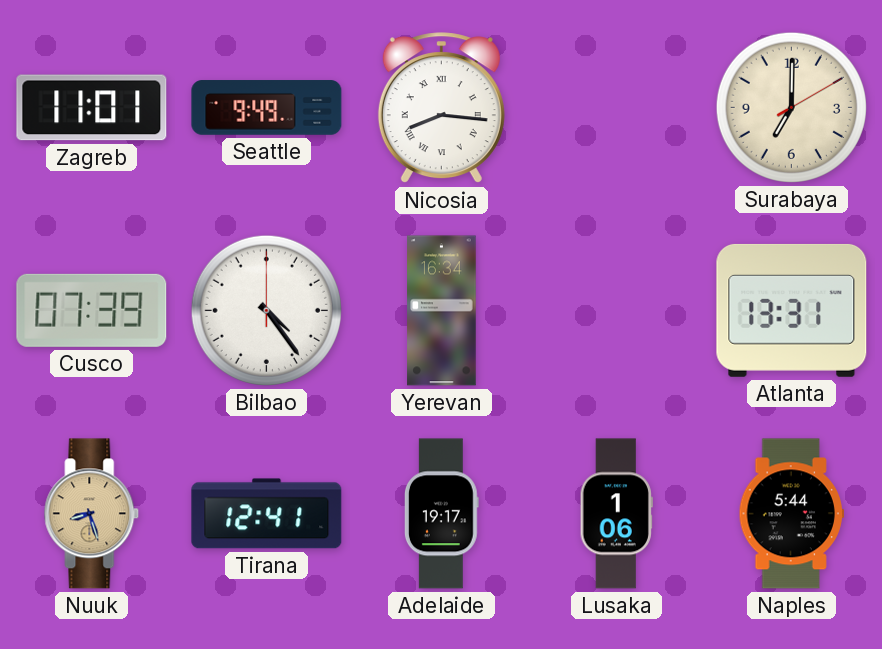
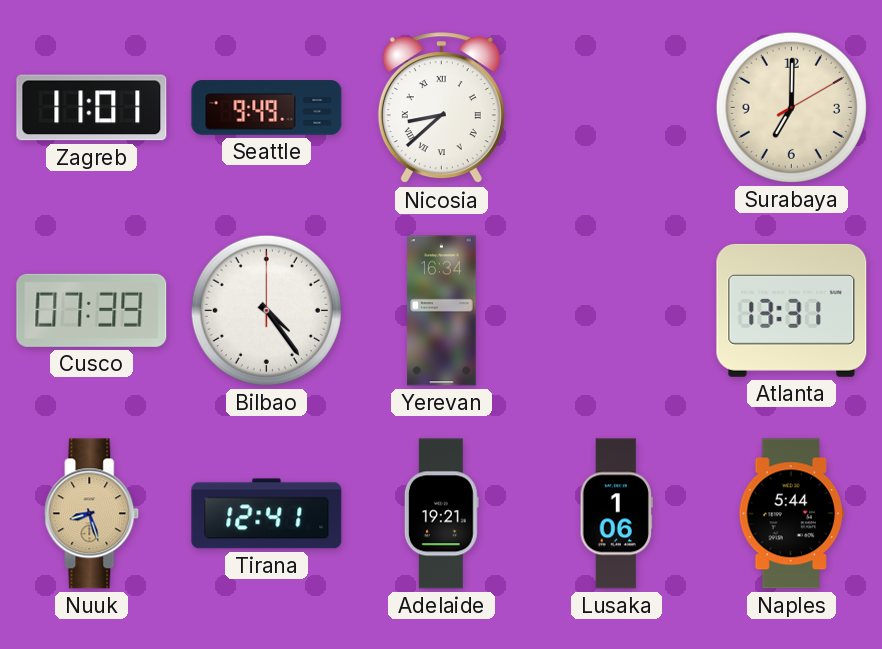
Nicosia: 8:16 -> 8:38 (441, 108)
Adelaide: 19:17 -> 19:21 (441, 514)
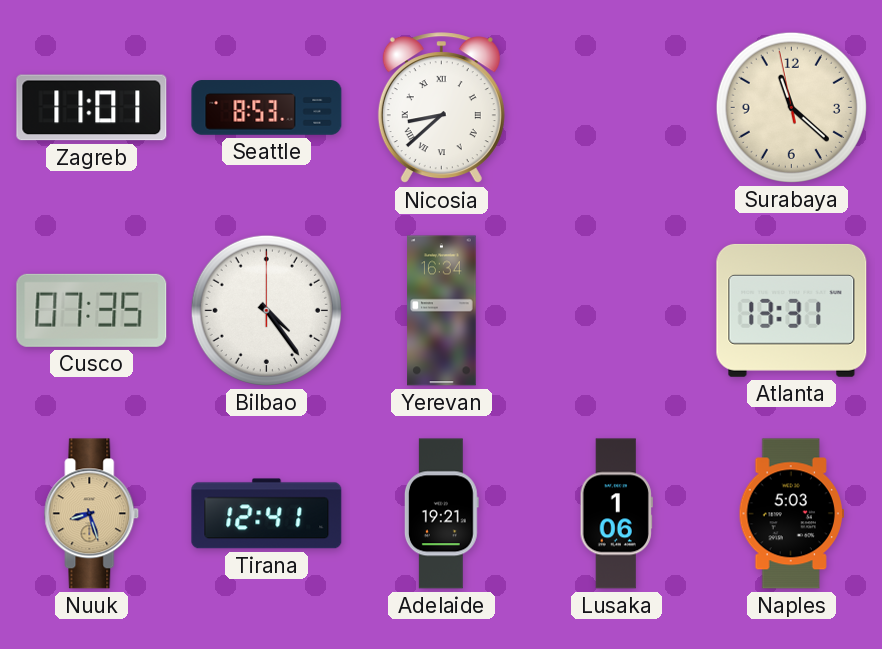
Seattle: 9:49 -> 8:53 (267, 108)
Surabaya: 7:00 -> 11:21 (791, 107)
Cusco: 07:39 -> 07:35 (92, 310)
Naples: 5:44 -> 5:03 (791, 514)
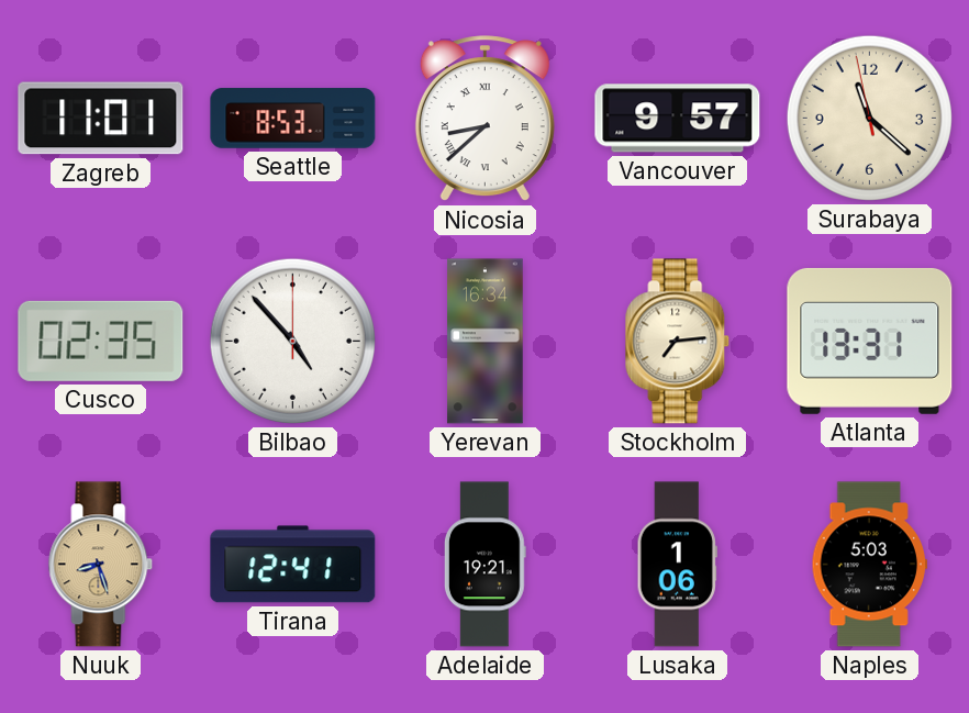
Vancouver: none -> 9:57 (678, 119)
Cusco: 07:35 -> 02:35 (101, 341)
Bilbao: 4:24 -> 4:53 (292, 341)
Stockholm: none -> 7:14 (678, 342)
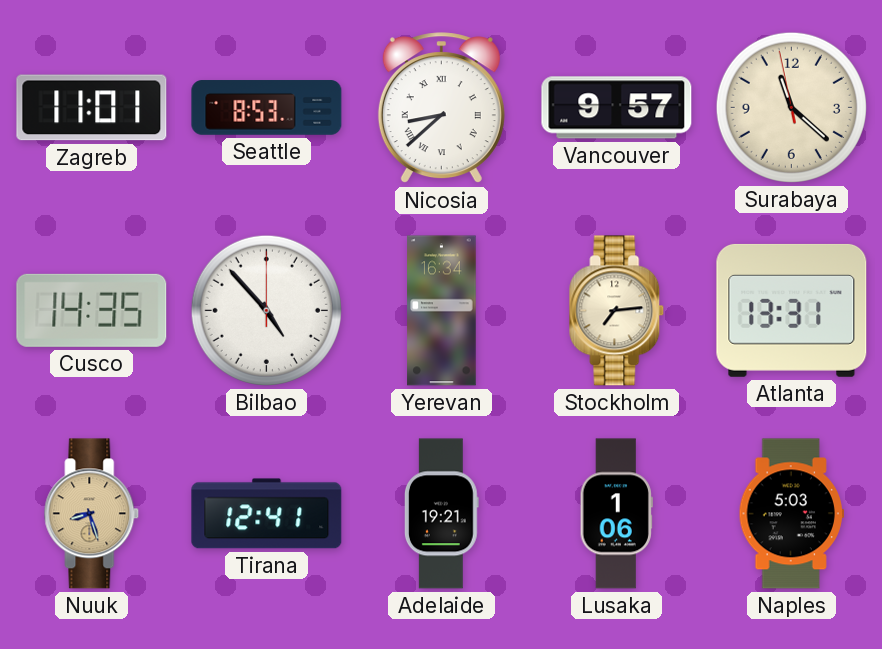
Cusco: 02:35 -> 14:35 (92, 310)
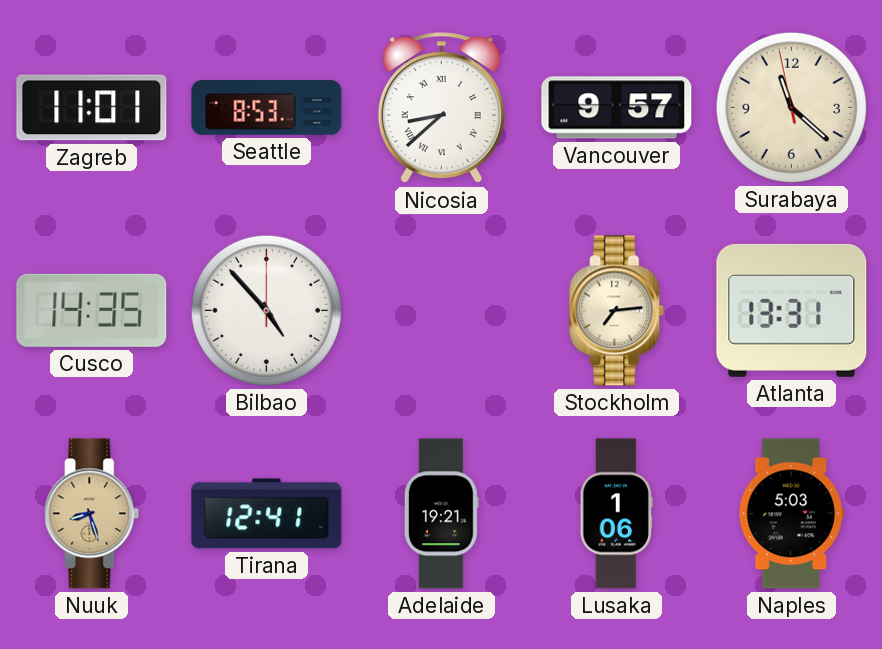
Yerevan: 16:34 -> none (442, 311)
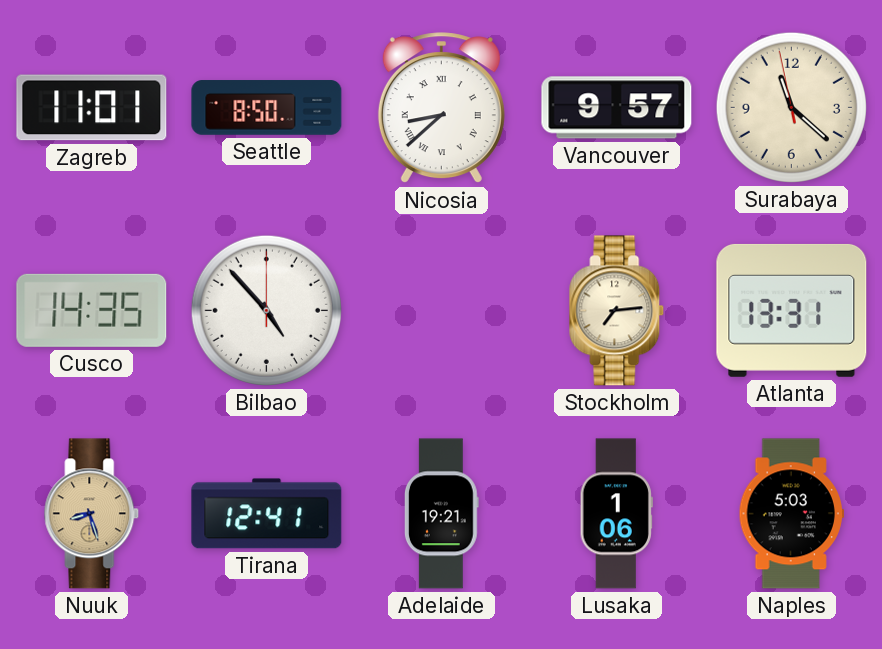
Seattle: 8:53 -> 8:50 (267, 108)
